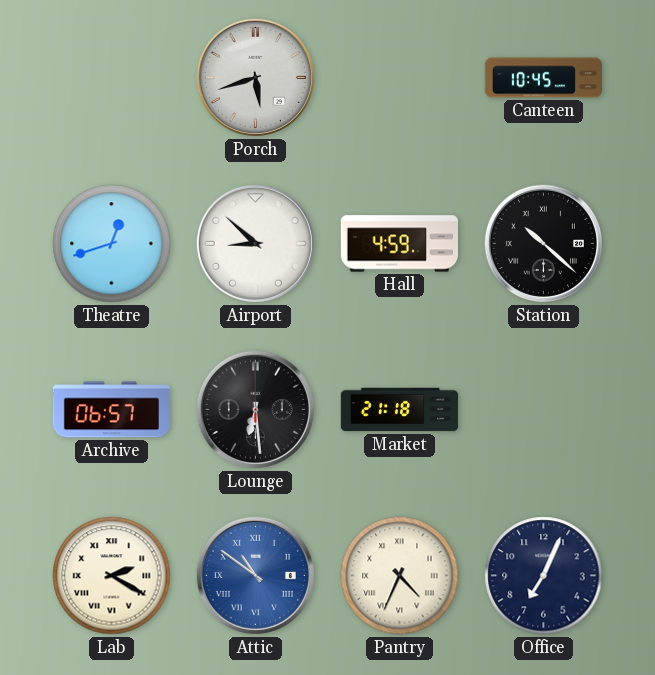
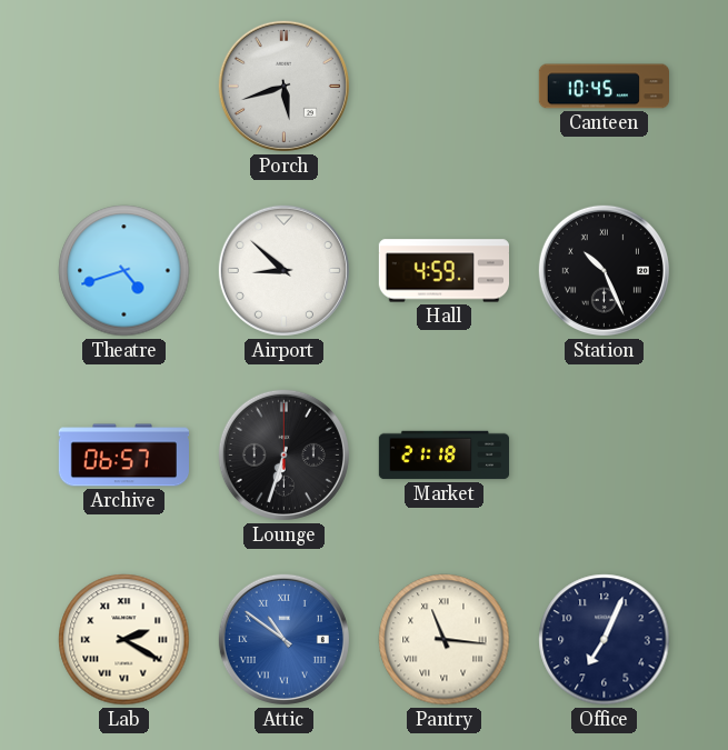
Theatre: 12:42 -> 4:42 (124, 271)
Station: 10:22 -> 10:26 (604, 270)
Lounge: 6:29 -> 6:33 (283, 454)
Pantry: 4:34 -> 11:16 (445, 640)
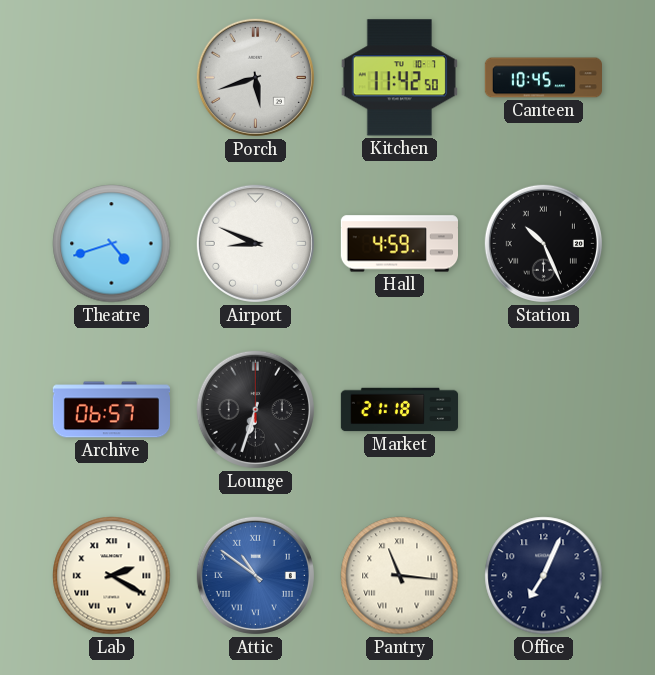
Kitchen: none -> 11:42 (399, 78)
Airport: 8:52 -> 8:49 (255, 243)
